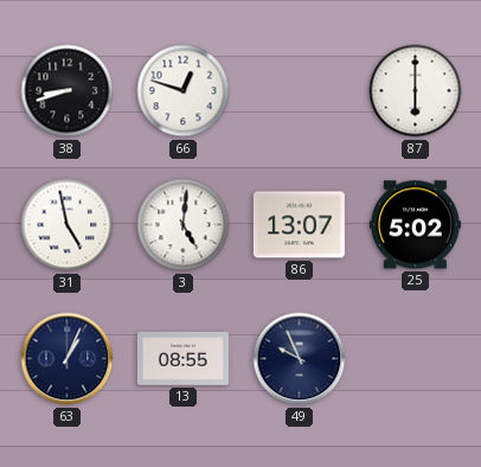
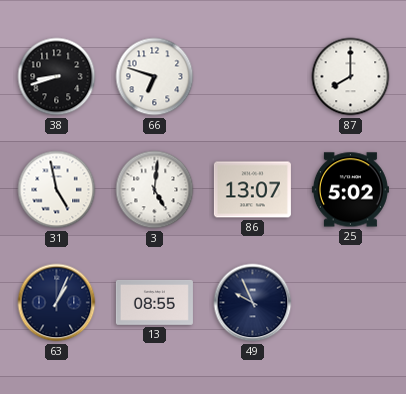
66: 12:48 -> 6:48 (155, 77)
87: 6:00 -> 8:00 (351, 77)
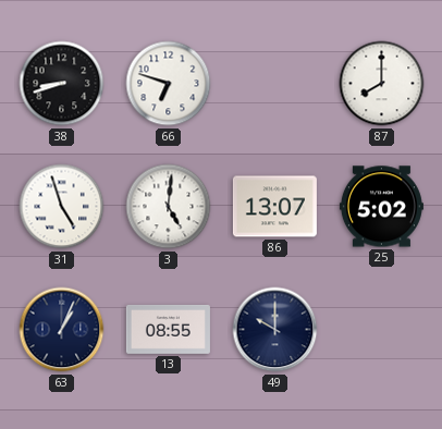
31: 4:58 -> 4:57 (62, 207)
49: 9:56 -> 10:00 (275, 330)
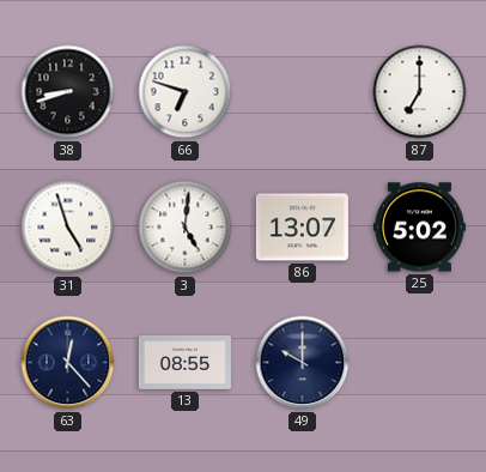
87: 8:00 -> 7:00 (420, 92)
63: 1:04 -> 12:23 (68, 363)
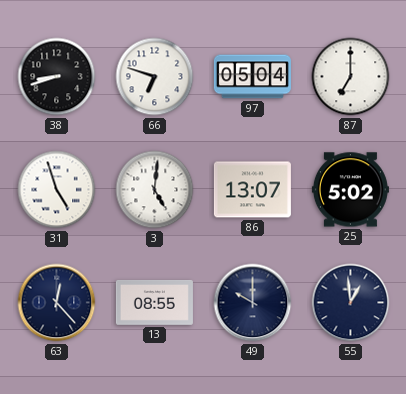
97: none -> 05:04 (252, 77)
55: none -> 12:59 (351, 303)
